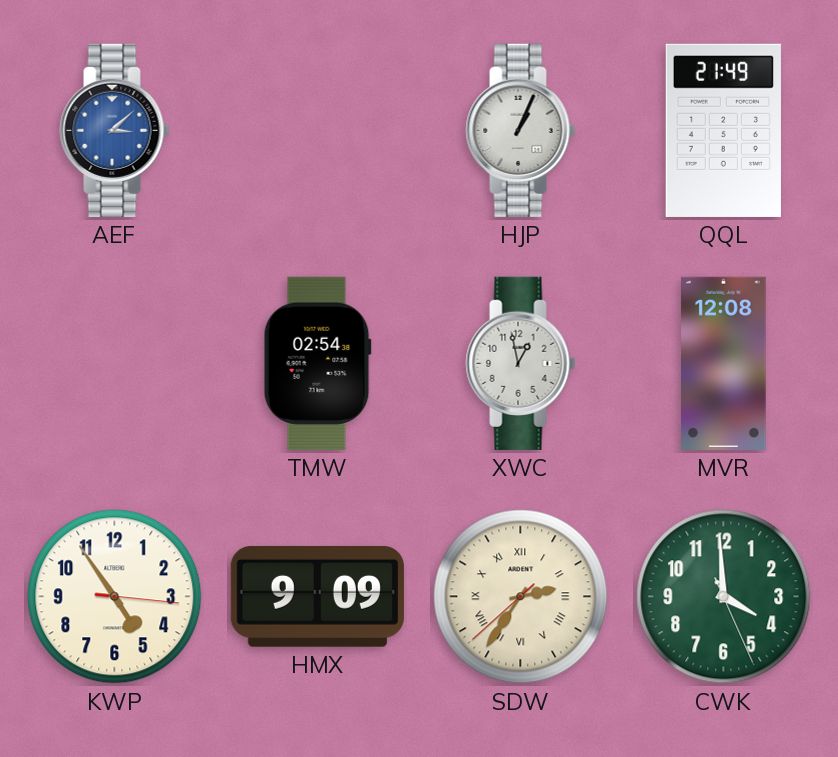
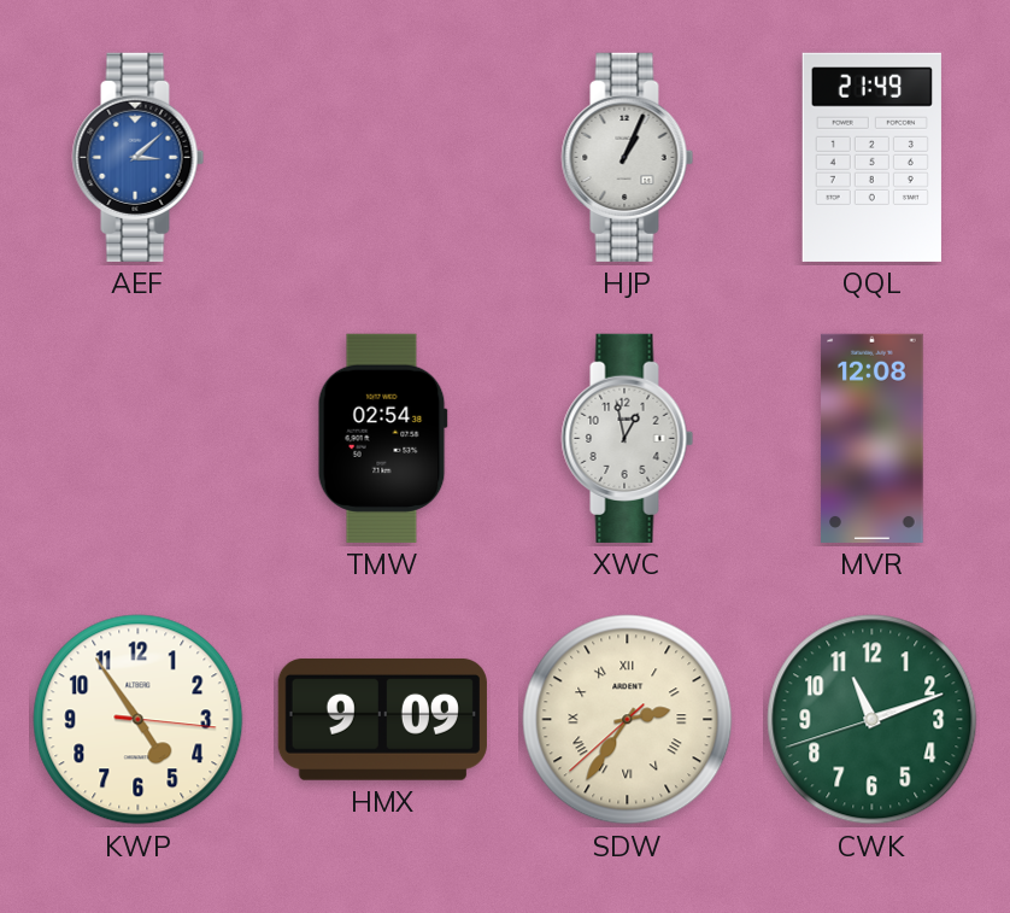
CWK: 3:59 -> 11:11 (873, 720)
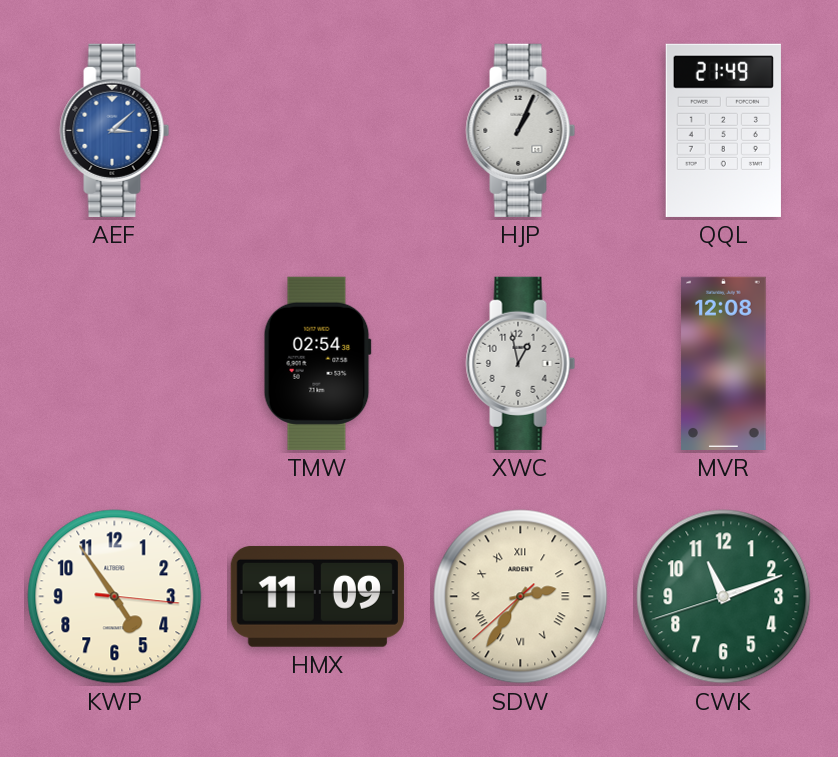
HMX: 9:09 -> 11:09 (317, 596)
